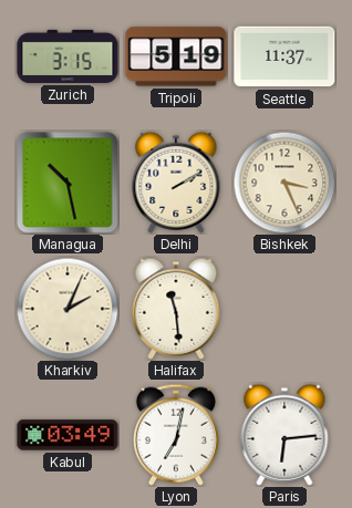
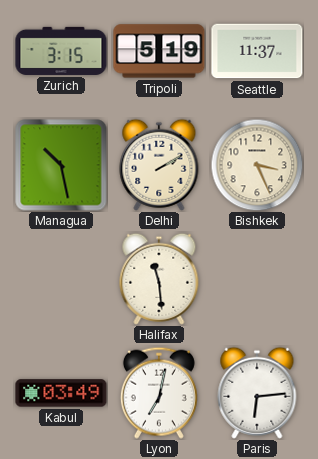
Kharkiv: 2:04 -> none (68, 309)
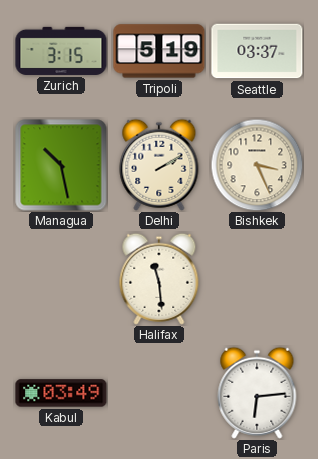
Seattle: 11:37 -> 03:37 (257, 51)
Lyon: 7:02 -> none (159, 393)
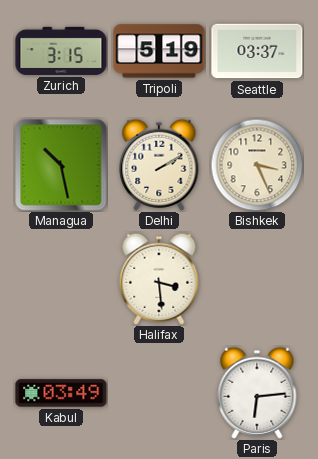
Halifax: 11:29 -> 3:29 (159, 279)
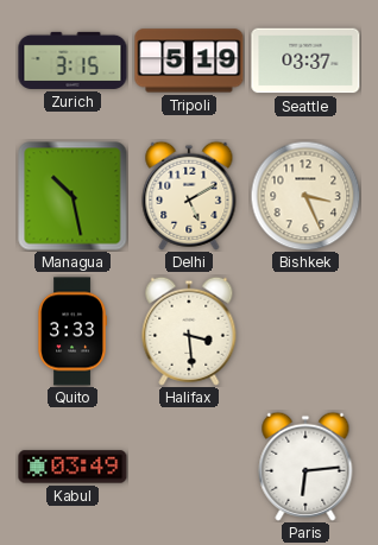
Delhi: 2:10 -> 5:10 (189, 196)
Quito: none -> 3:33 (73, 331)
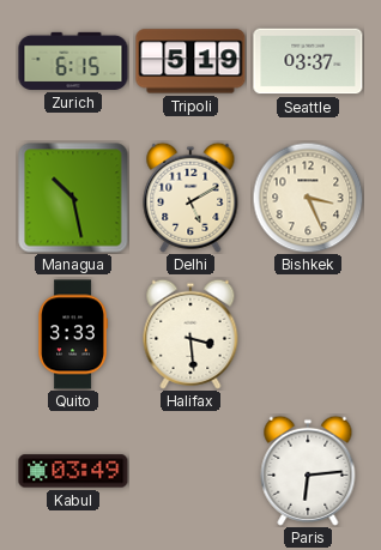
Zurich: 3:15 -> 6:15 (73, 61)
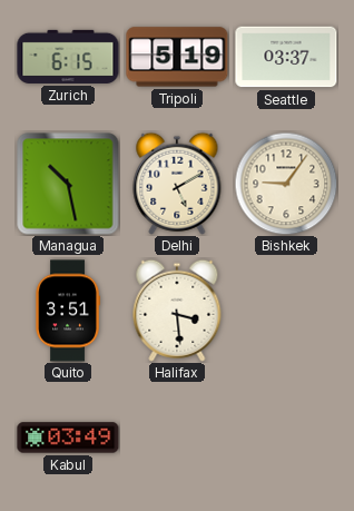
Bishkek: 3:26 -> 9:06 (286, 184)
Quito: 3:33 -> 3:51 (68, 311)
Paris: 6:14 -> none (308, 471)
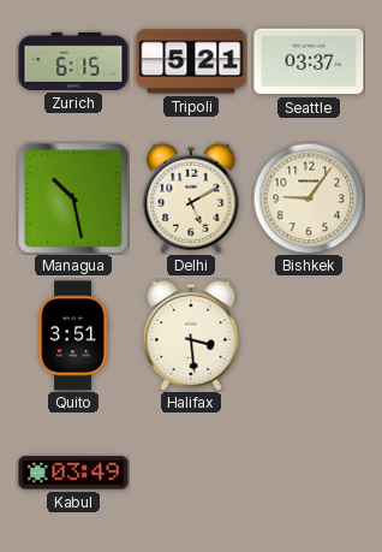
Tripoli: 5:19 -> 5:21 (191, 61)
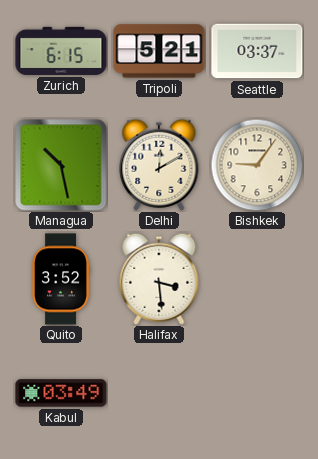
Delhi: 5:10 -> 12:10 (159, 165)
Quito: 3:51 -> 3:52 (61, 279)
